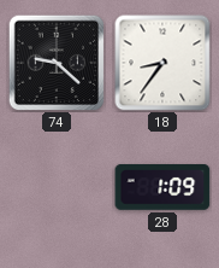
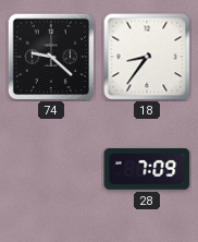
28: 1:09 -> 7:09 (147, 169)
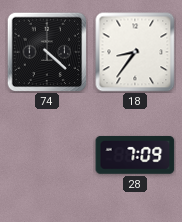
74: 9:22 -> 4:22 (47, 52)
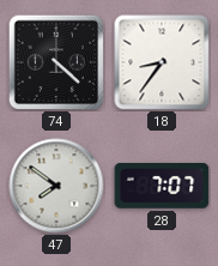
47: none -> 7:51 (56, 186)
28: 7:09 -> 7:07 (162, 186)
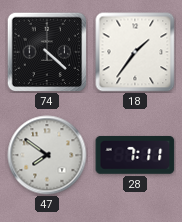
18: 8:36 -> 1:36 (135, 52)
28: 7:07 -> 7:11 (135, 155)
